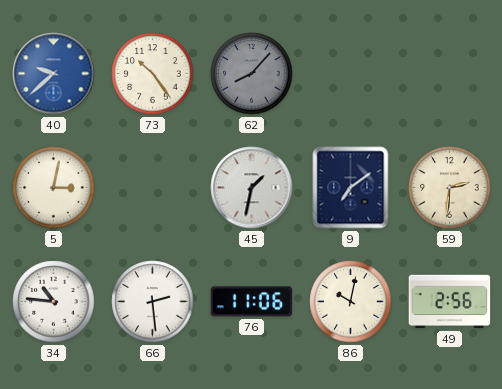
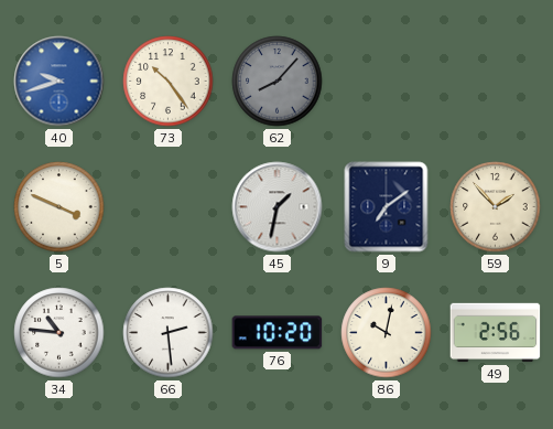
40: 9:38 -> 9:42 (59, 82)
5: 3:02 -> 3:49 (59, 207)
59: 2:31 -> 1:53 (496, 207)
76: 11:06 -> 10:20 (278, 333)
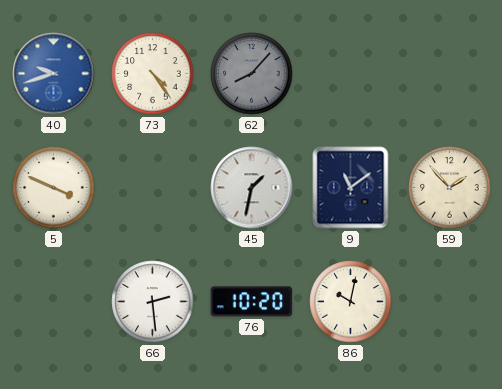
73: 10:24 -> 4:24 (153, 74)
9: 7:09 -> 11:09 (351, 188)
34: 10:46 -> none (59, 333)
49: 2:56 -> none (496, 333)
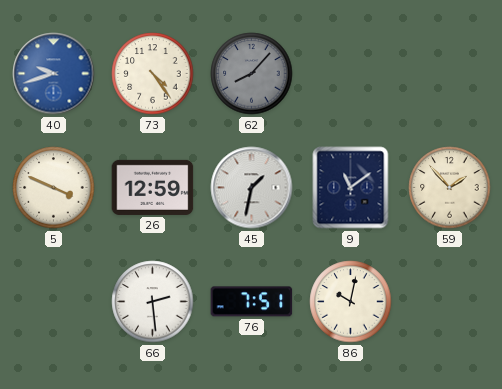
26: none -> 12:59 (153, 187)
76: 10:20 -> 7:51 (252, 302)
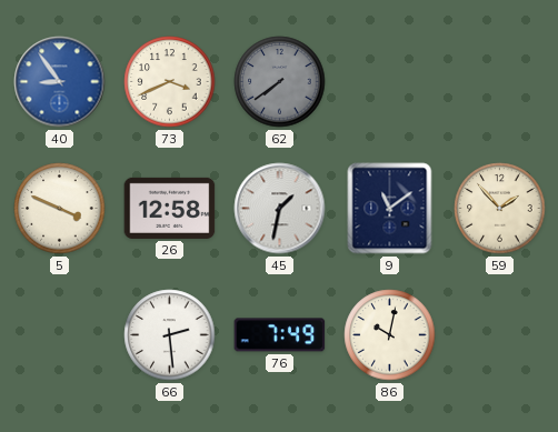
40: 9:42 -> 8:54 (60, 82)
73: 4:24 -> 3:41 (170, 82)
62: 8:07 -> 7:39 (280, 82)
26: 12:59 -> 12:58 (170, 208)
76: 7:51 -> 7:49 (280, 335)
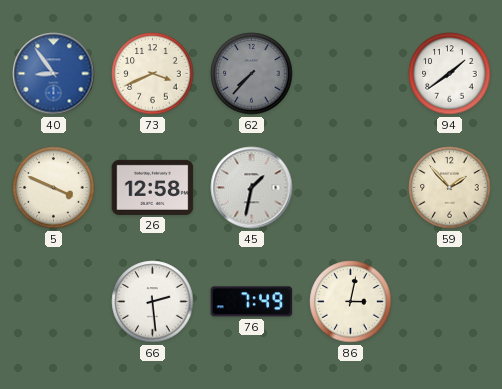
62: 7:39 -> 7:37 (252, 74)
94: none -> 1:39 (450, 74)
9: 11:09 -> none (390, 209)
86: 10:02 -> 3:02 (351, 302)
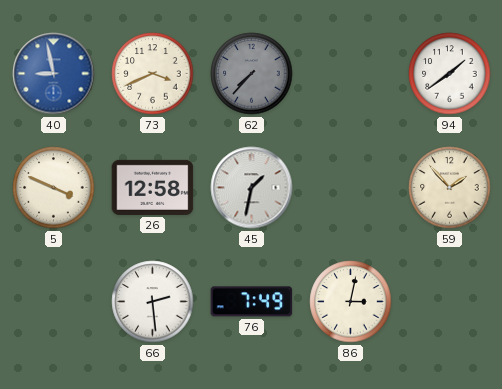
40: 8:54 -> 8:58 (54, 74)
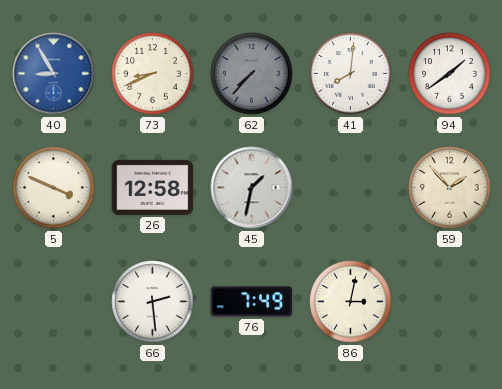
40: 8:58 -> 8:55 (54, 74)
73: 3:41 -> 8:41 (153, 74)
41: none -> 8:01 (351, 74)
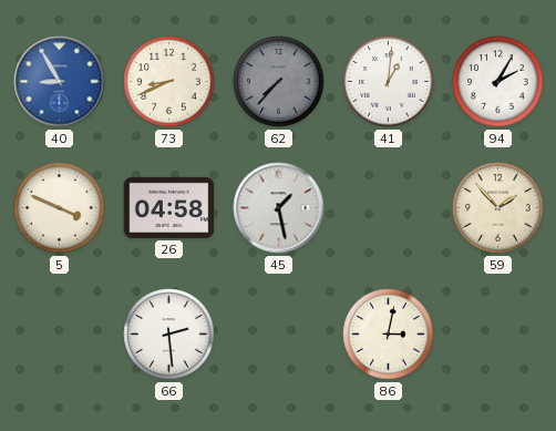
41: 8:01 -> 1:01 (389, 82)
94: 1:39 -> 2:05 (498, 82)
26: 12:58 -> 04:58 (169, 207)
45: 1:32 -> 1:28 (279, 208)
76: 7:49 -> none (252, 302)
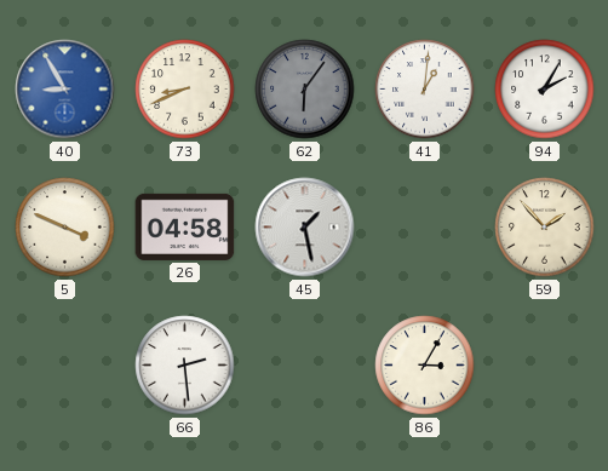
62: 7:37 -> 6:06 (305, 90)
86: 3:02 -> 3:05 (425, 366)
